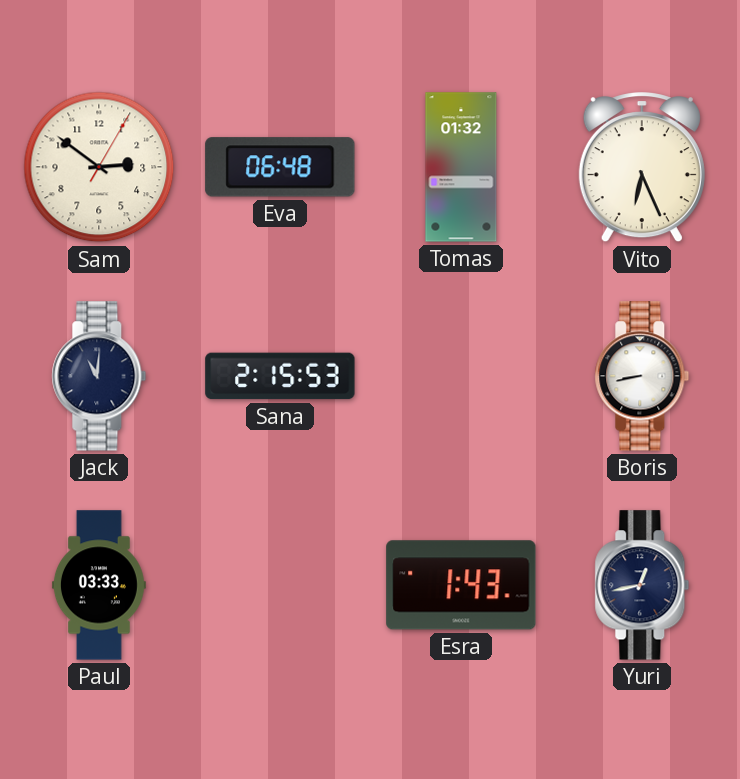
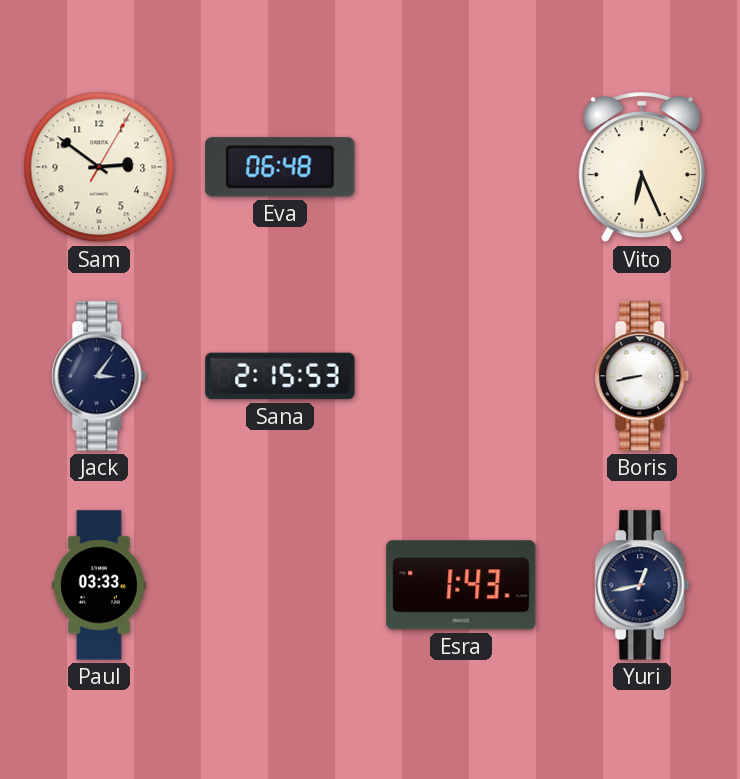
Tomas: 01:32 -> none (461, 167)
Jack: 11:01 -> 3:06 (99, 376)
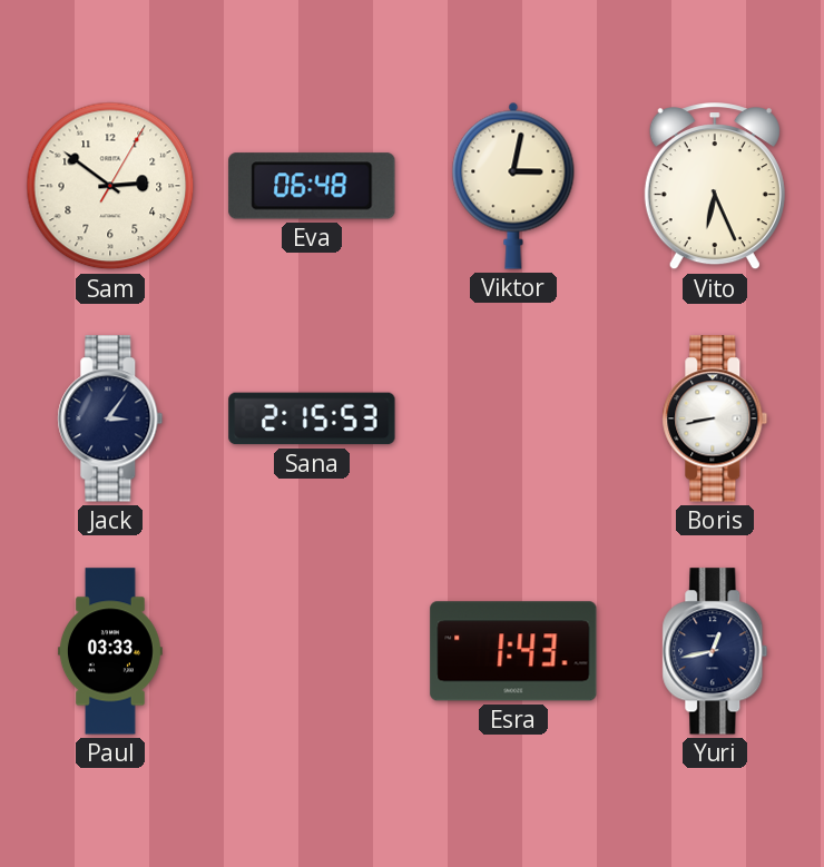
Viktor: none -> 3:02 (513, 186)
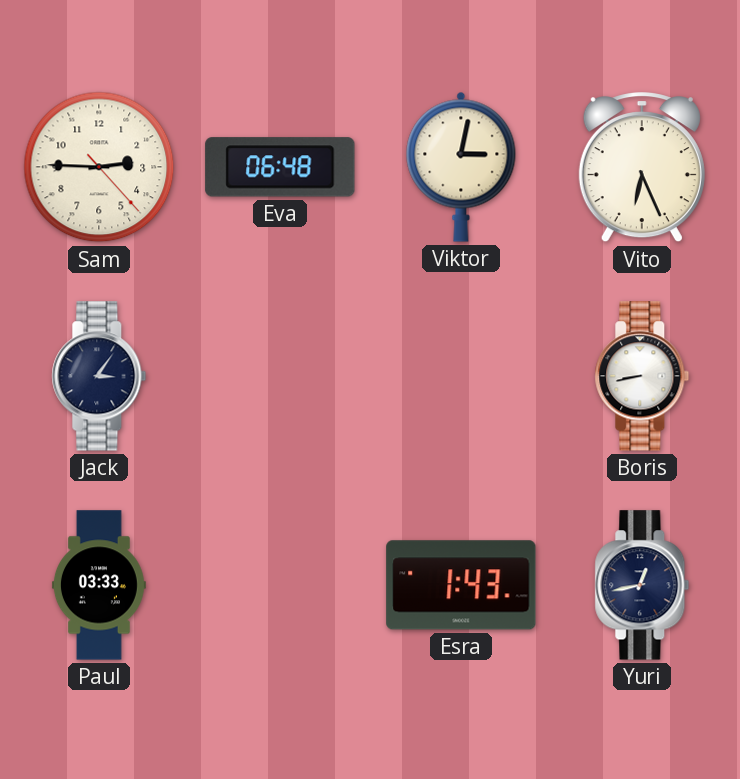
Sam: 2:51 -> 2:45 (99, 167)
Sana: 2:15 -> none (312, 418)
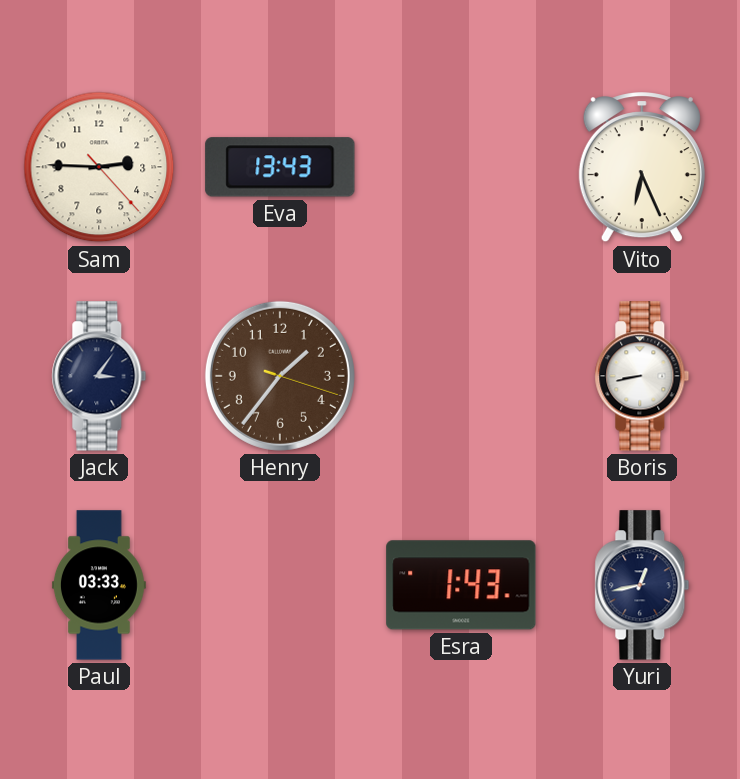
Eva: 06:48 -> 13:43 (280, 167)
Viktor: 3:02 -> none (461, 167)
Henry: none -> 1:36 (280, 376)
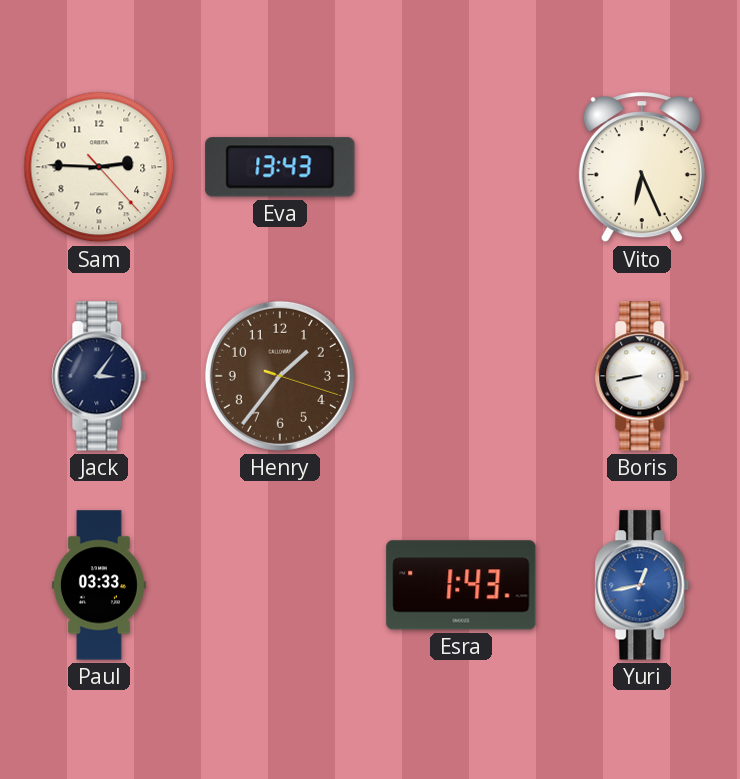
Yuri dial: navy -> blue (642, 585)
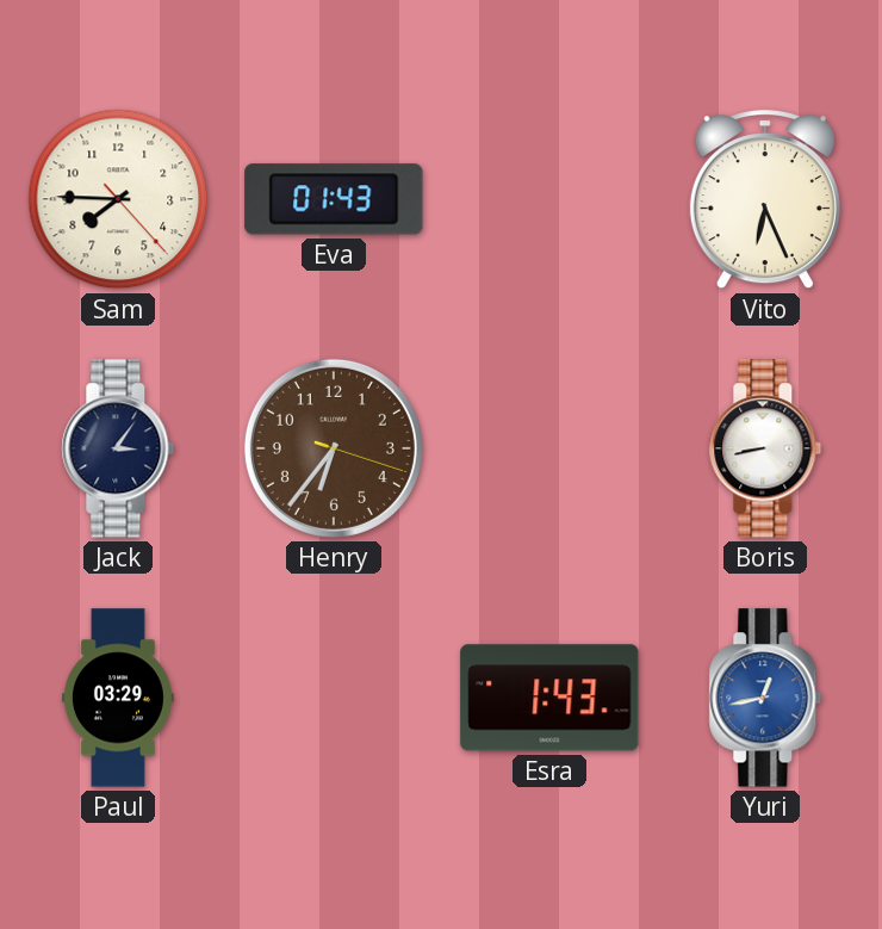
Sam: 2:45 -> 7:45 (118, 199)
Eva: 13:43 -> 01:43 (334, 199)
Henry: 1:36 -> 6:36 (334, 448)
Paul: 03:33 -> 03:29 (118, 698)
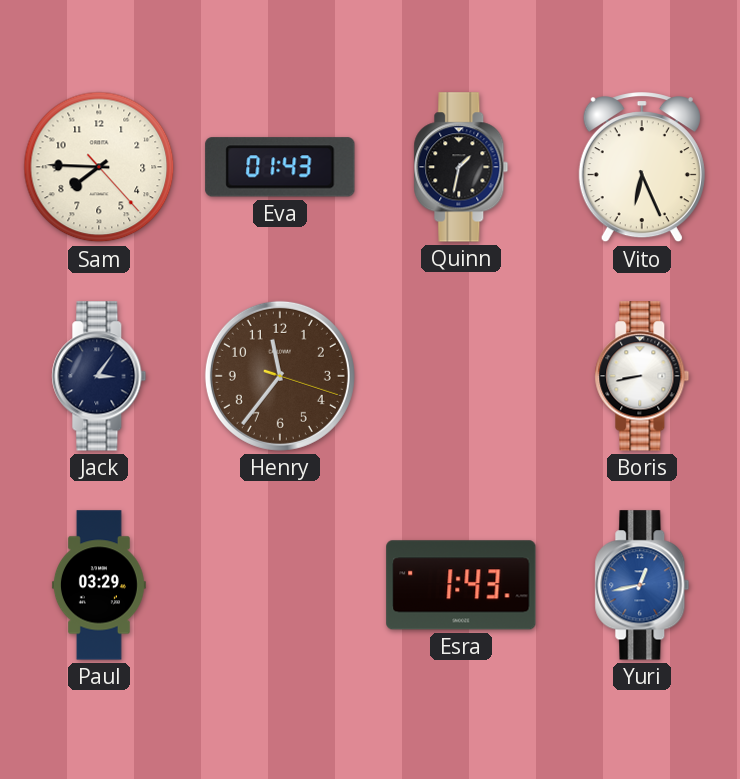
Quinn: none -> 1:32 (461, 167)
Henry: 6:36 -> 11:36 (280, 376)
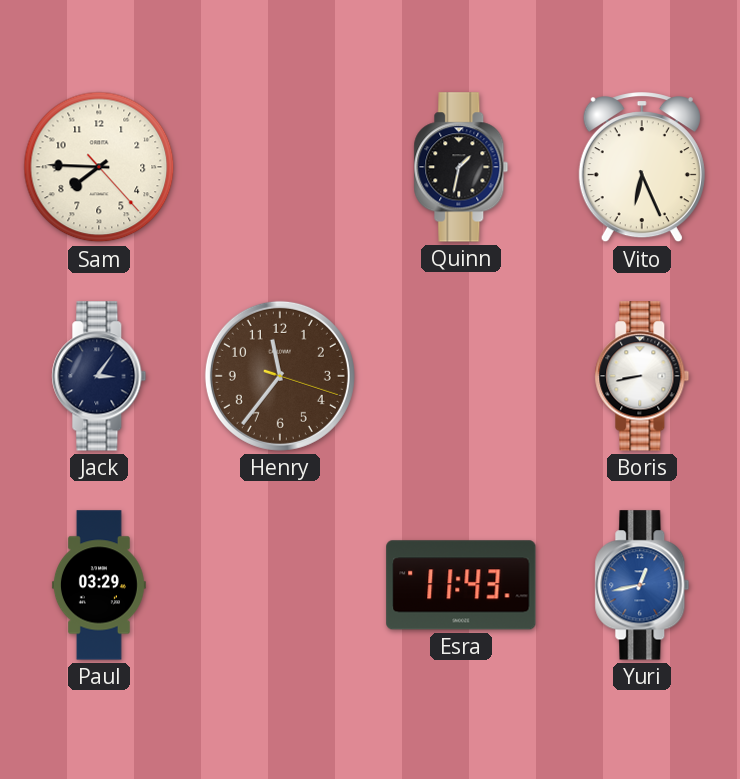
Eva: 01:43 -> none (280, 167)
Esra: 1:43 -> 11:43 (461, 585)
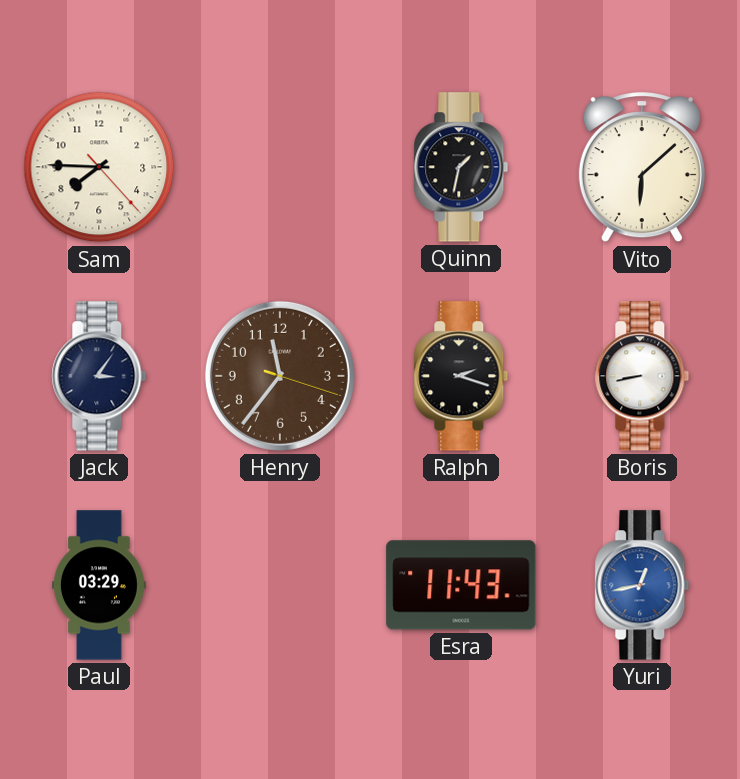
Vito: 6:26 -> 6:08 (642, 168)
Ralph: none -> 2:18 (461, 376)
